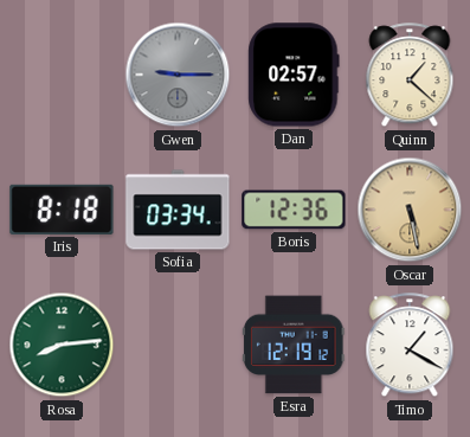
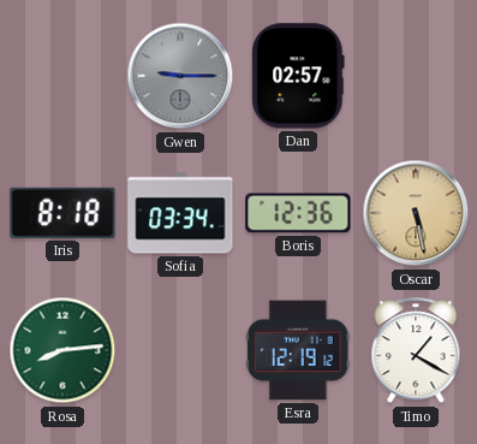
Quinn: 1:22 -> none (410, 76)
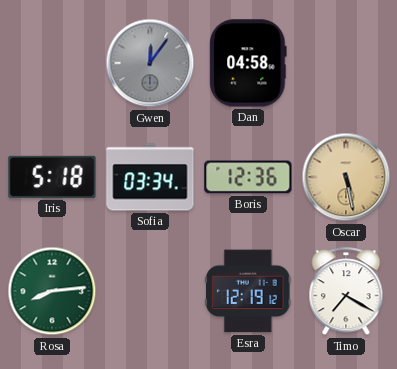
Gwen: 9:15 -> 12:06 (150, 63)
Dan: 02:57 -> 04:58 (248, 63)
Iris: 8:18 -> 5:18 (52, 177)
Timo: 1:20 -> 7:20 (346, 292)
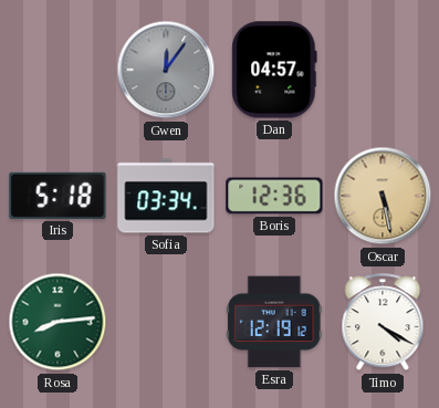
Dan: 04:58 -> 04:57 (274, 70)
Timo: 7:20 -> 4:20 (383, 323)
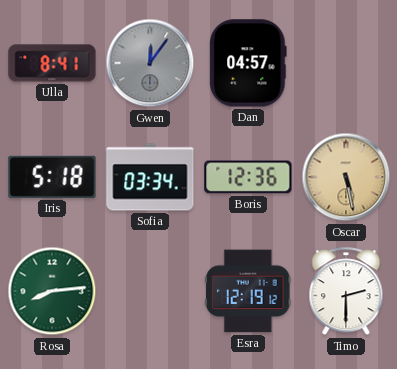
Ulla: none -> 8:41 (52, 63)
Timo: 4:20 -> 2:30 (346, 292)
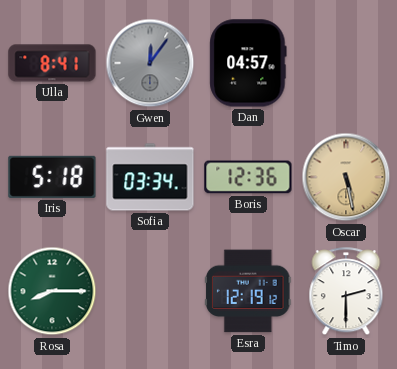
Rosa: 8:14 -> 8:15 (52, 291)
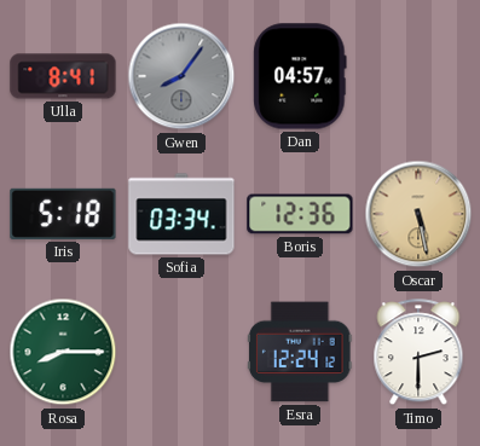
Gwen: 12:06 -> 8:06 (181, 76)
Esra: 12:19 -> 12:24 (300, 352)
